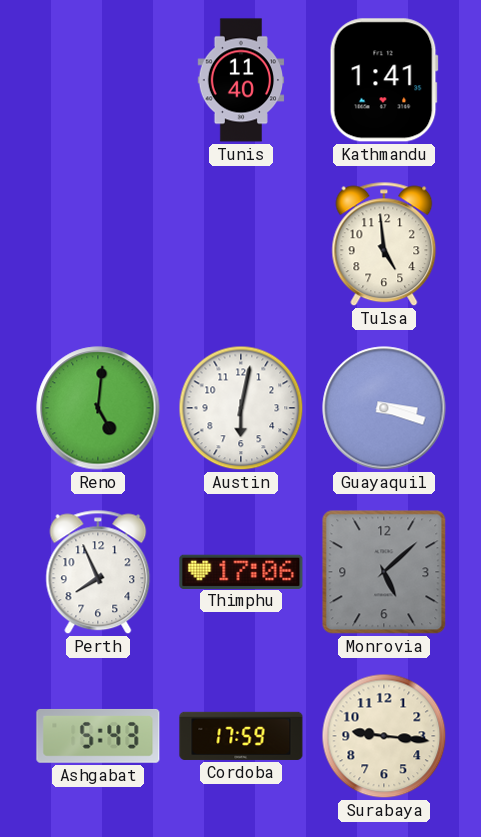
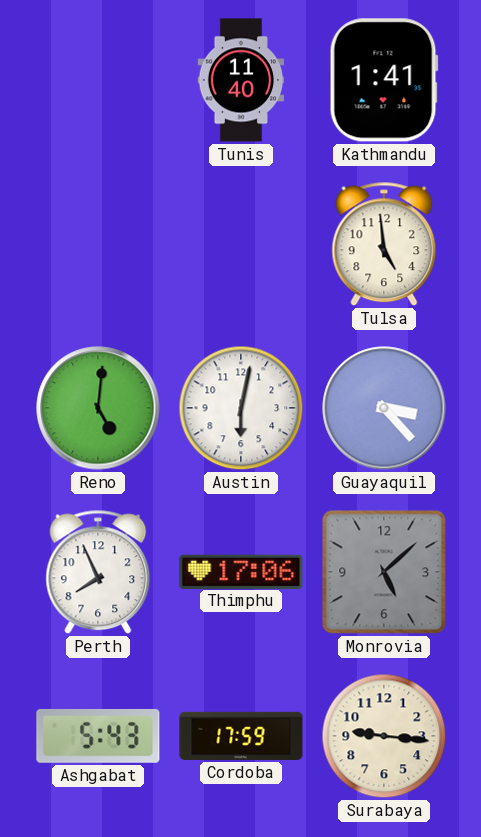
Guayaquil: 3:18 -> 3:23 (384, 408)
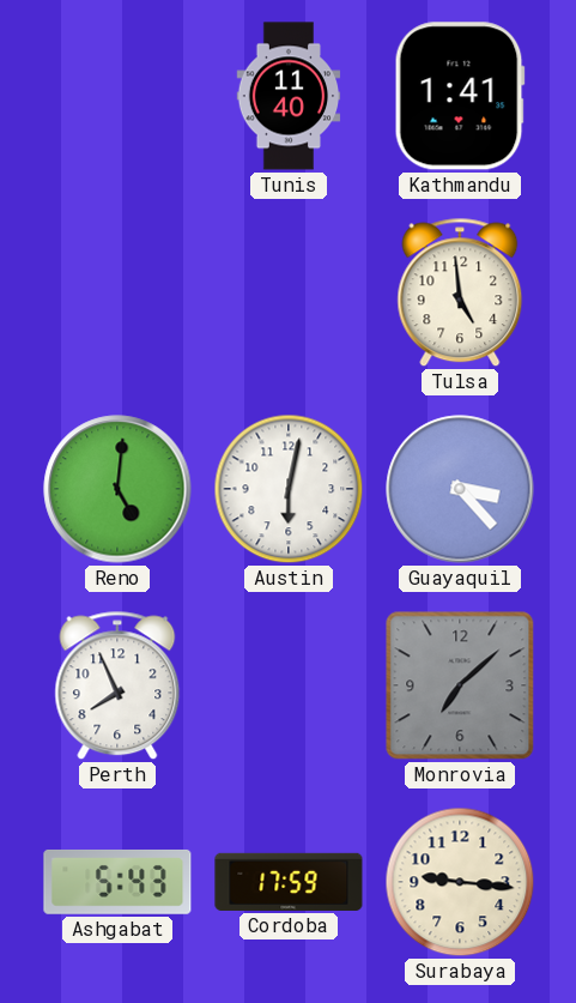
Thimphu: 17:06 -> none (241, 571)
Monrovia: 5:08 -> 7:08 (460, 685)
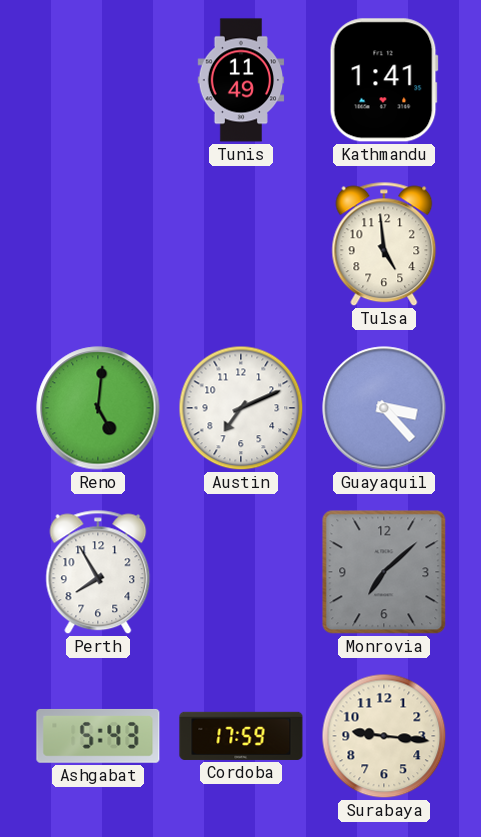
Tunis: 11:40 -> 11:49 (241, 80)
Austin: 6:02 -> 7:11 (241, 408)
Perth: 7:56 -> 7:55 (98, 572)
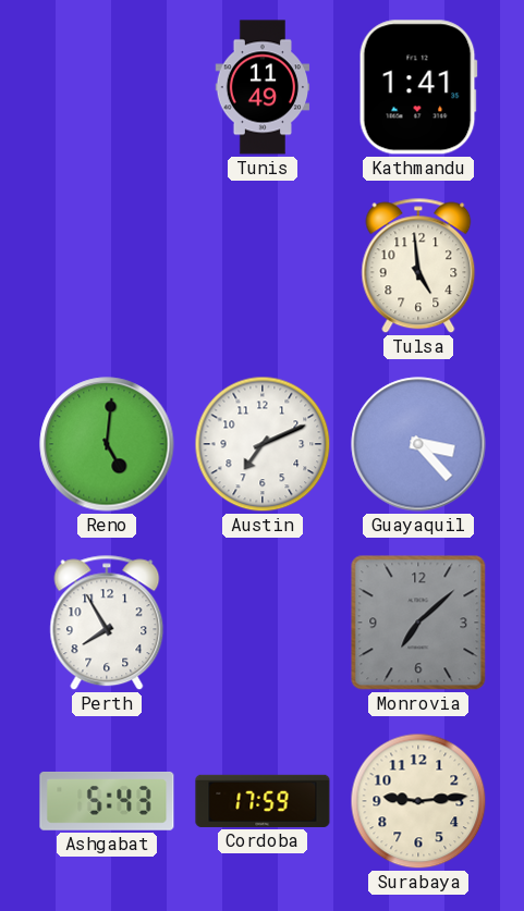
Surabaya: 9:16 -> 9:14 (418, 801)
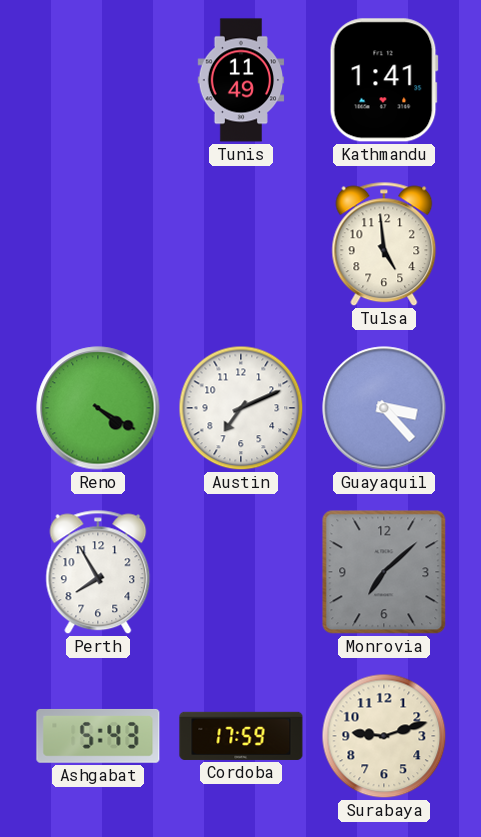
Reno: 5:01 -> 4:20 (98, 408)
Surabaya: 9:14 -> 9:12 (384, 736)
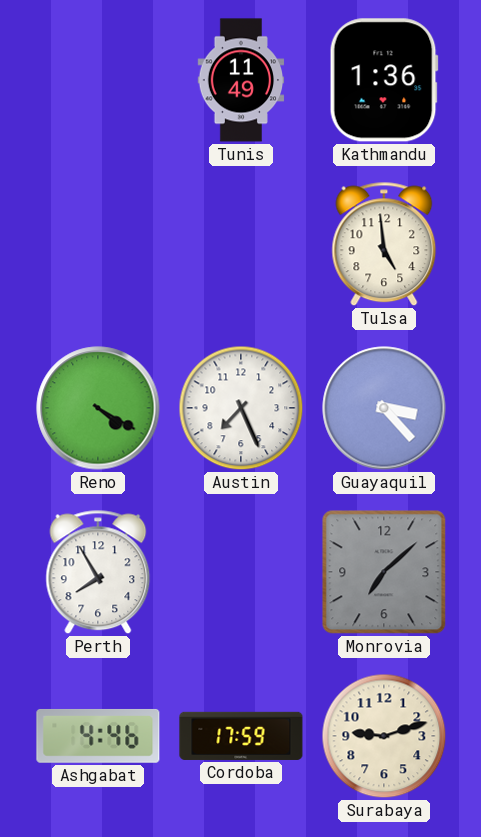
Kathmandu: 1:41 -> 1:36 (384, 80)
Austin: 7:11 -> 7:26 (241, 408)
Ashgabat: 5:43 -> 4:46 (98, 736)
